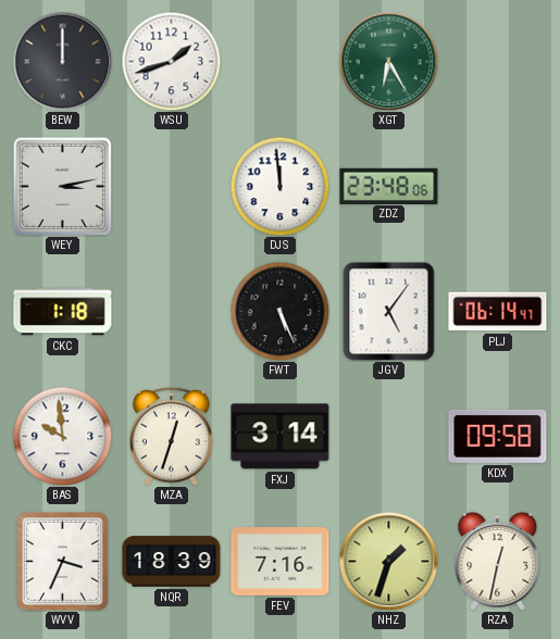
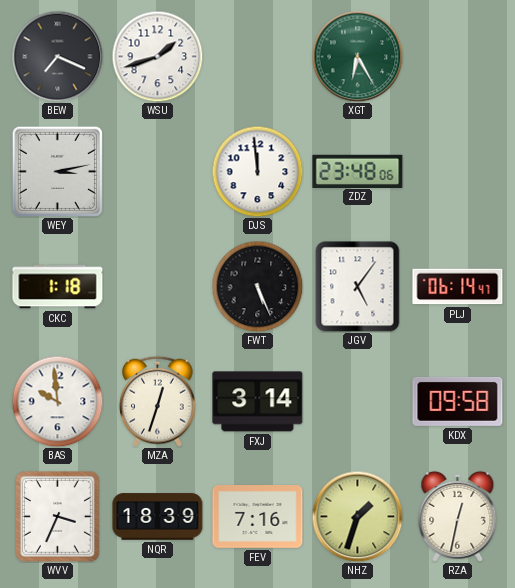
BEW: 12:00 -> 7:19 (57, 56)
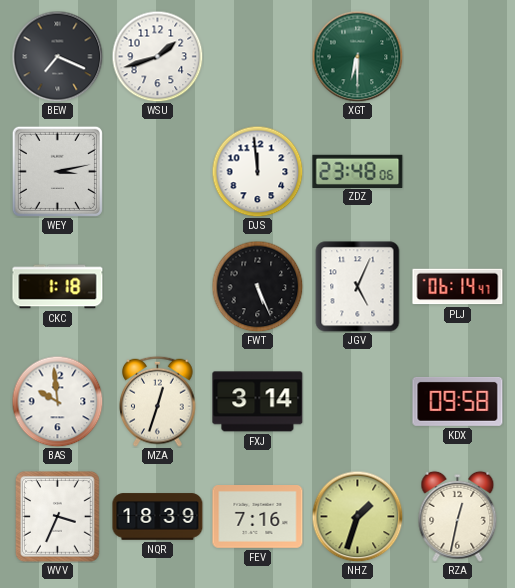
XGT: 6:25 -> 6:30 (357, 56)
JGV: 5:06 -> 5:04 (358, 287)
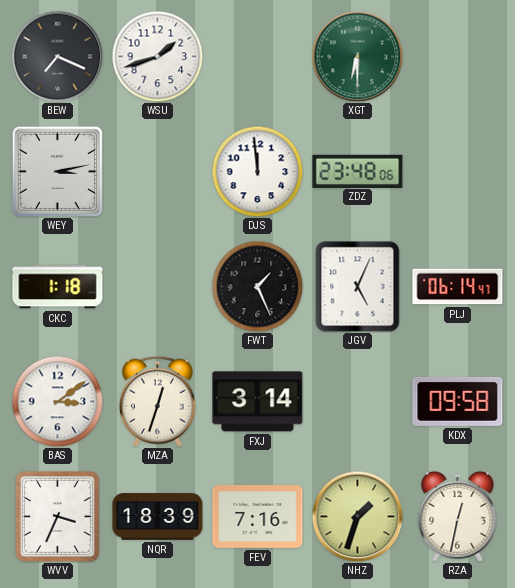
FWT: 5:26 -> 1:26 (257, 286)
BAS: 9:59 -> 3:09 (57, 401)
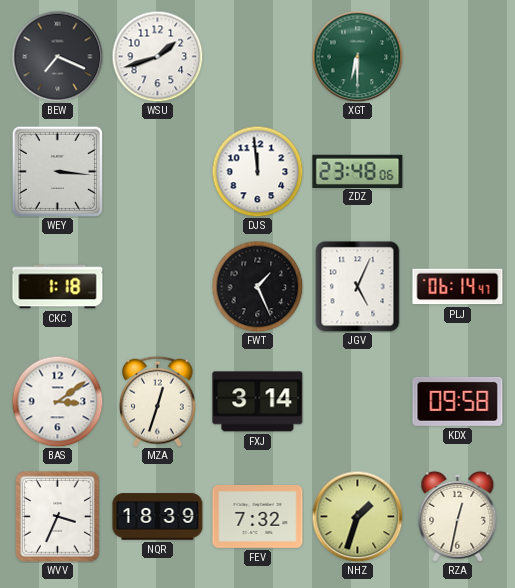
WEY: 3:13 -> 3:16 (57, 171)
FEV: 7:16 -> 7:32 (258, 517)
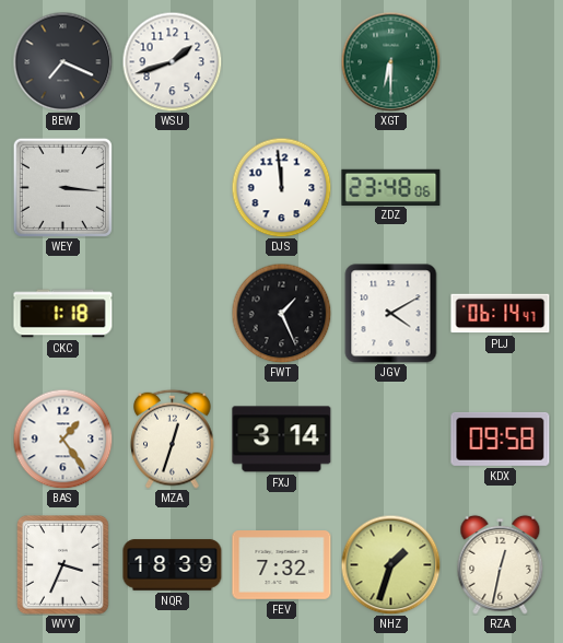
JGV: 5:04 -> 4:10 (391, 314)
BAS: 3:09 -> 1:24 (62, 439)
